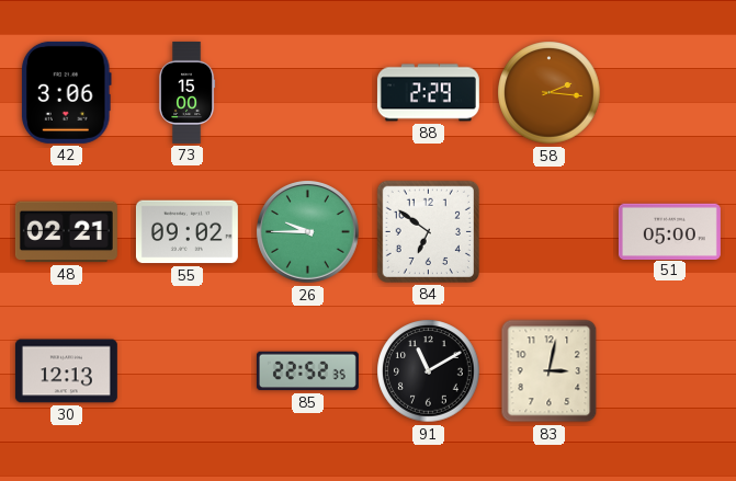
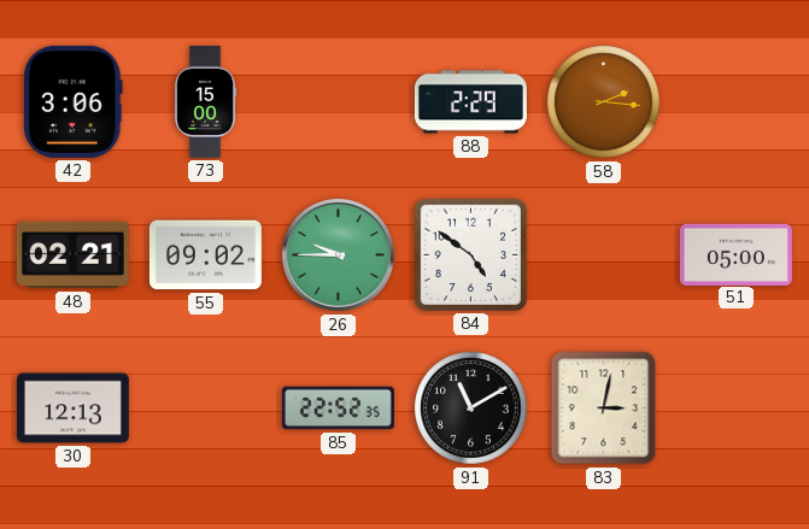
84: 6:51 -> 4:51 (470, 254)
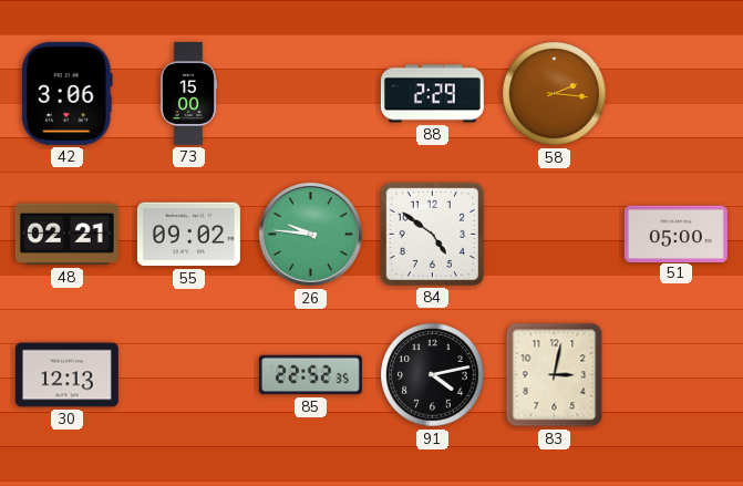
26: 9:45 -> 9:46 (311, 235)
91: 11:10 -> 4:13 (433, 375)
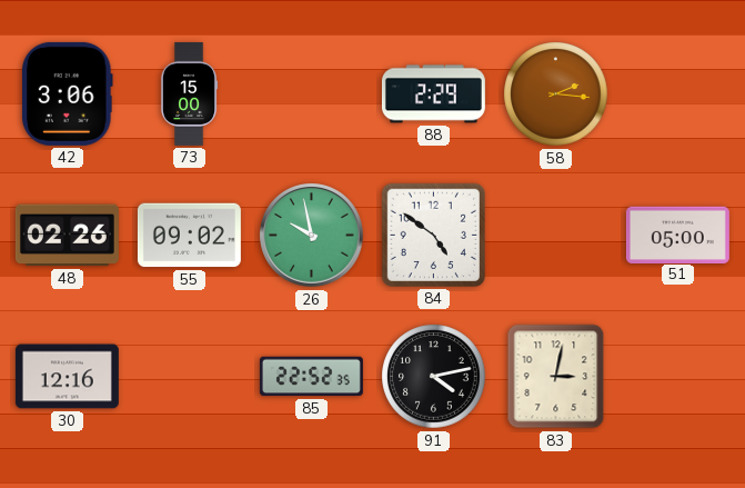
48: 02:21 -> 02:26 (67, 236)
26: 9:46 -> 9:58 (312, 236)
30: 12:13 -> 12:16 (67, 377)
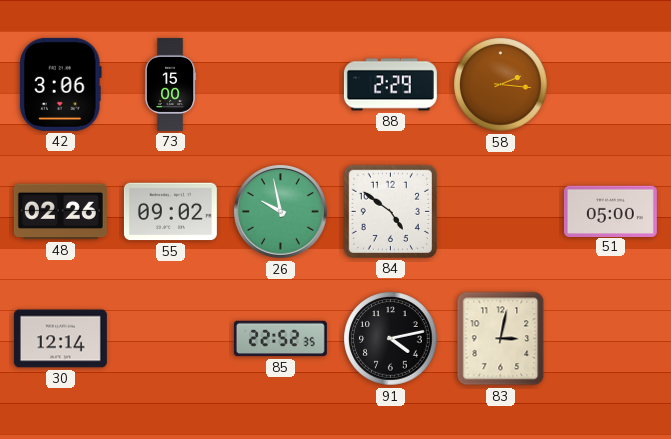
30: 12:16 -> 12:14 (60, 339)
